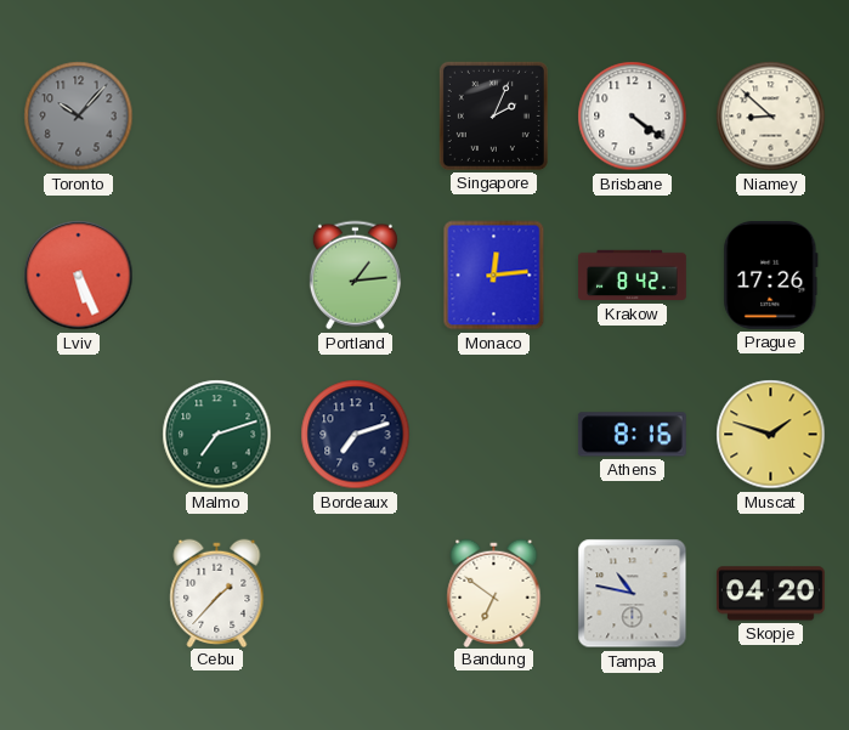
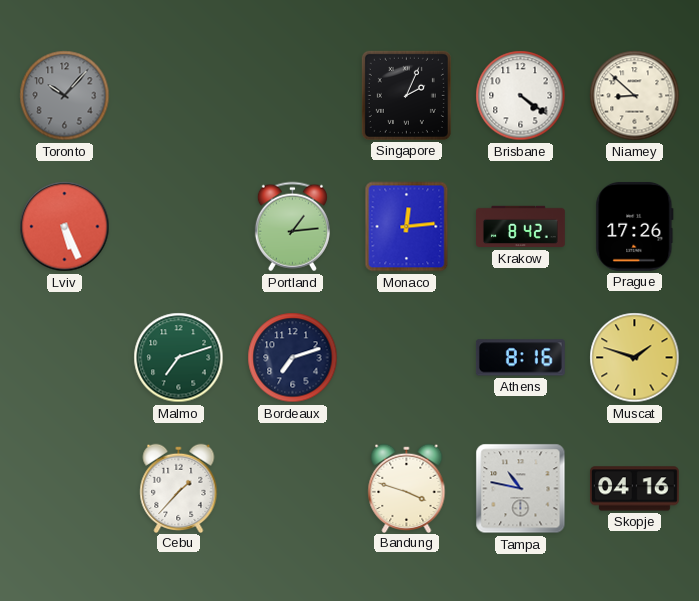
Bandung: 6:51 -> 3:48 (407, 488)
Skopje: 04:20 -> 04:16 (634, 489)
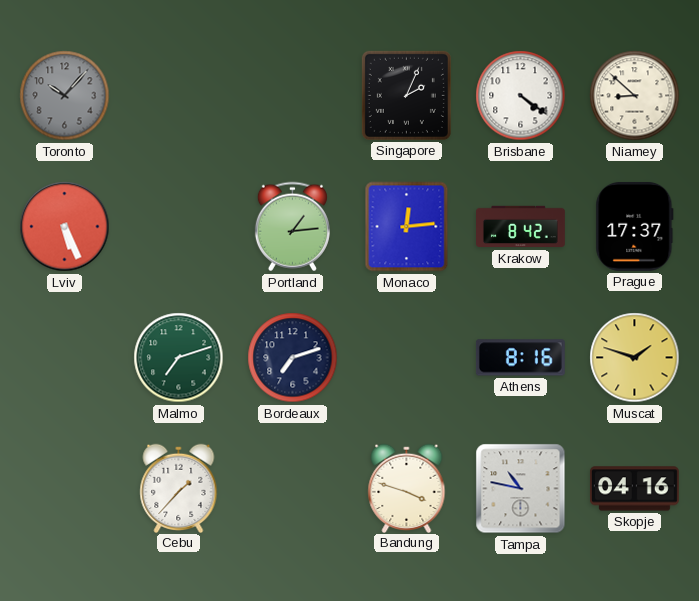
Prague: 17:26 -> 17:37 (635, 226)
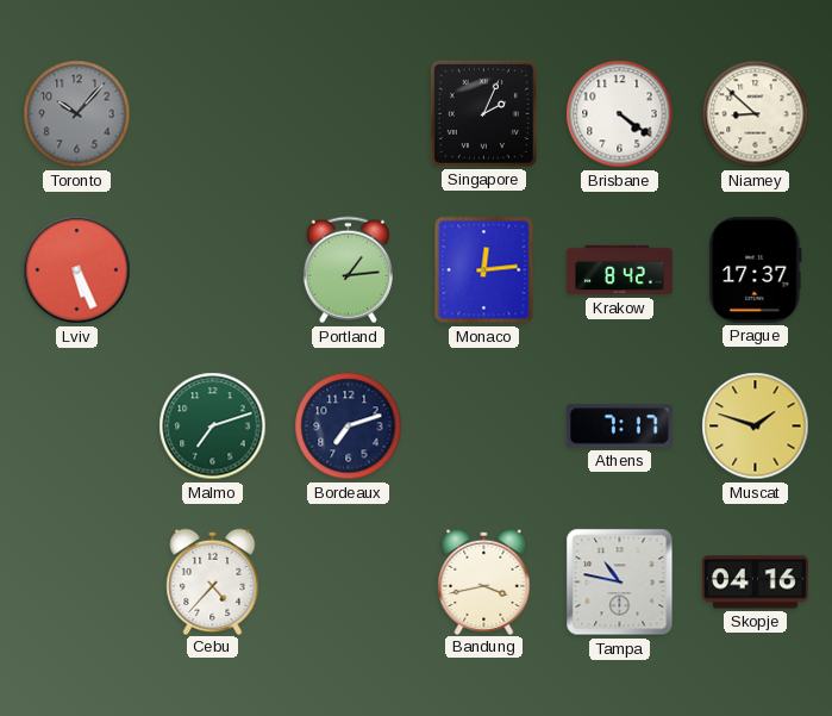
Athens: 8:16 -> 7:17 (619, 427)
Cebu: 1:37 -> 4:37 (213, 581)
Bandung: 3:48 -> 3:43 (484, 581)
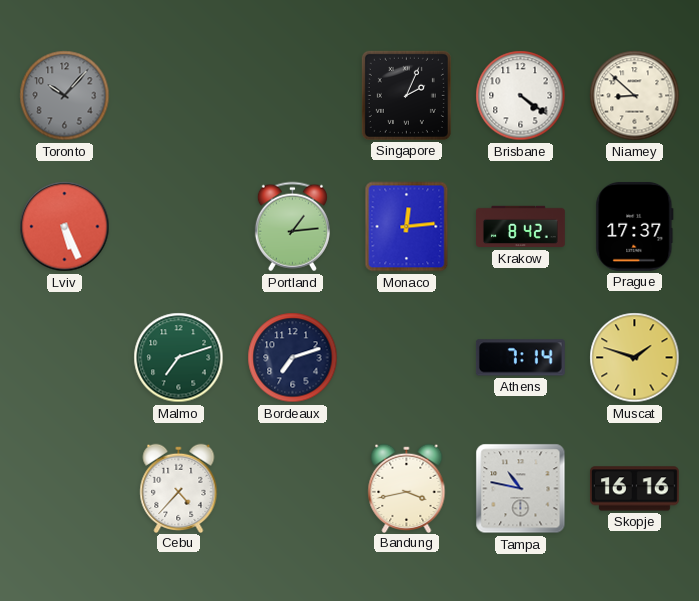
Athens: 7:17 -> 7:14 (520, 358)
Skopje: 04:16 -> 16:16 (634, 489)
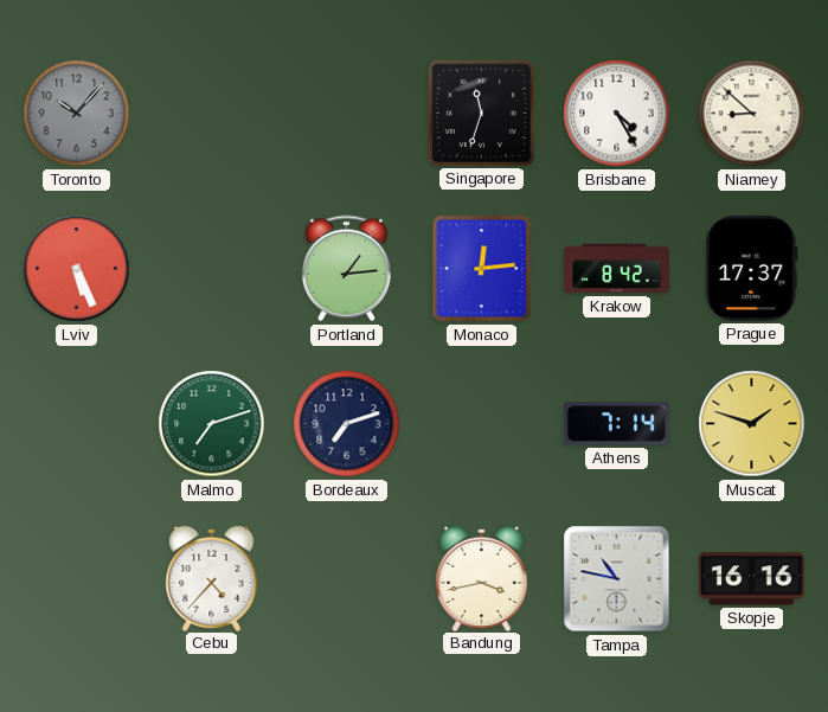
Singapore: 2:04 -> 11:33 (481, 113)
Brisbane: 4:21 -> 4:25 (617, 114)
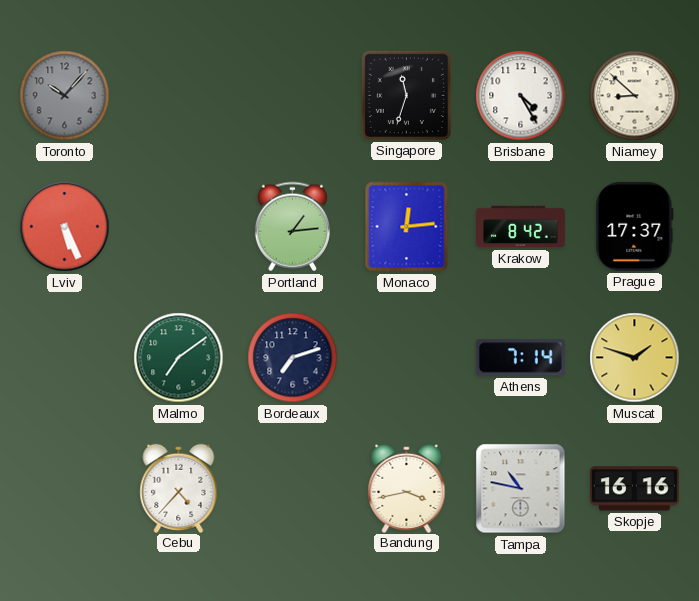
Malmo: 7:12 -> 7:09 (179, 358)
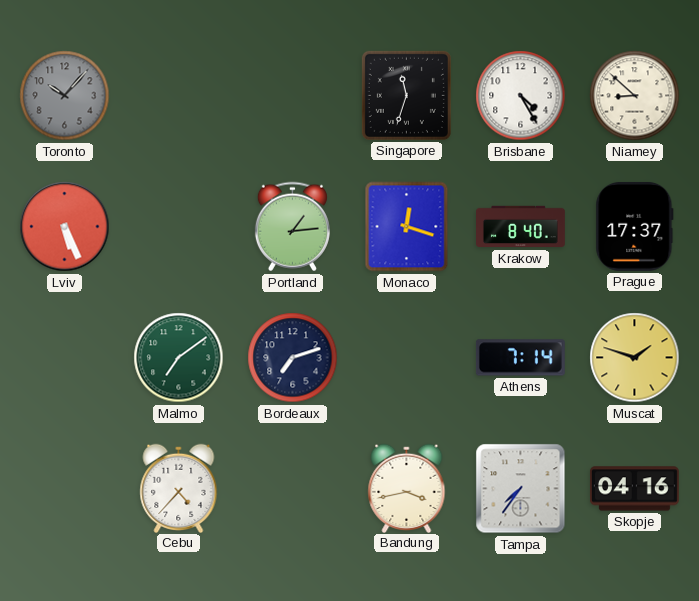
Monaco: 12:14 -> 12:18 (407, 227)
Krakow: 8:42 -> 8:40 (521, 227)
Tampa: 10:47 -> 7:36 (521, 489)
Skopje: 16:16 -> 04:16 (634, 489)
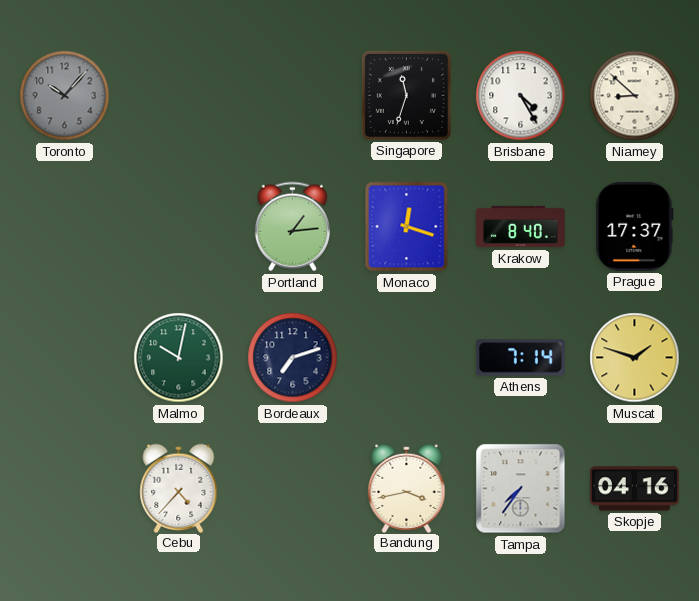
Lviv: 5:26 -> none (65, 227)
Malmo: 7:09 -> 10:02 (179, 358)
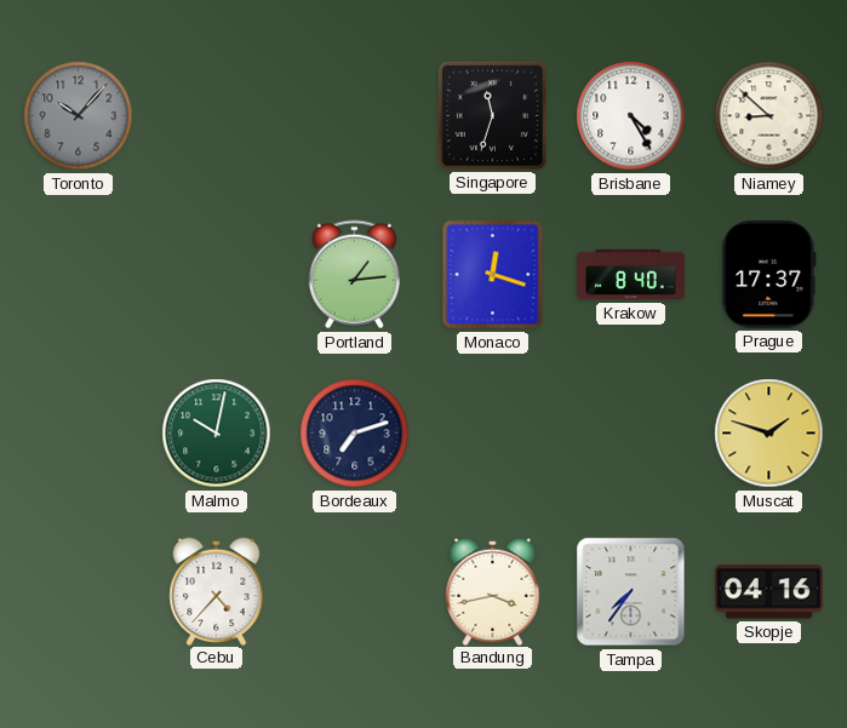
Athens: 7:14 -> none (520, 358)
